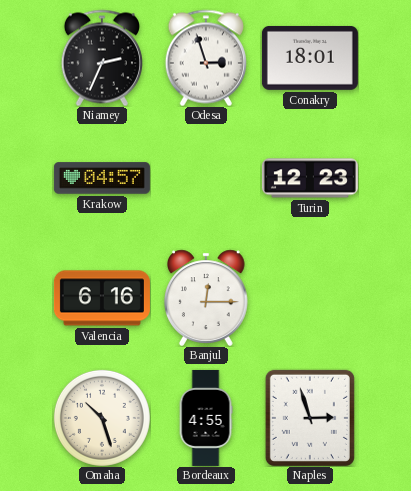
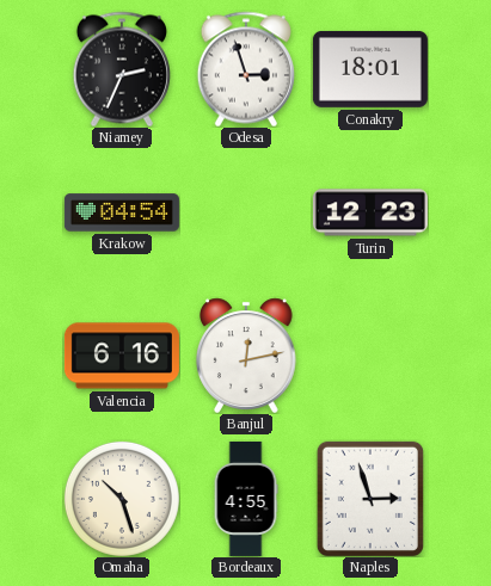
Krakow: 04:57 -> 04:54 (122, 212)
Banjul: 12:15 -> 12:13 (246, 356)
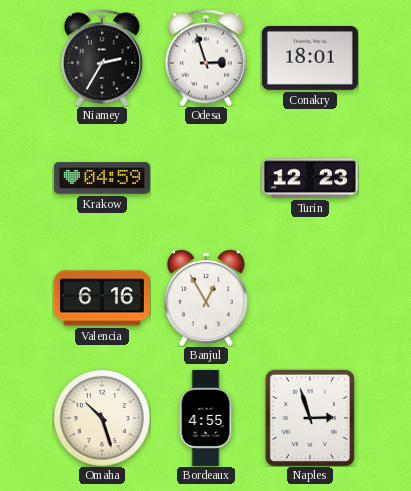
Niamey: 2:34 -> 2:35 (102, 58)
Krakow: 04:54 -> 04:59 (102, 178)
Banjul: 12:13 -> 12:55 (206, 298)
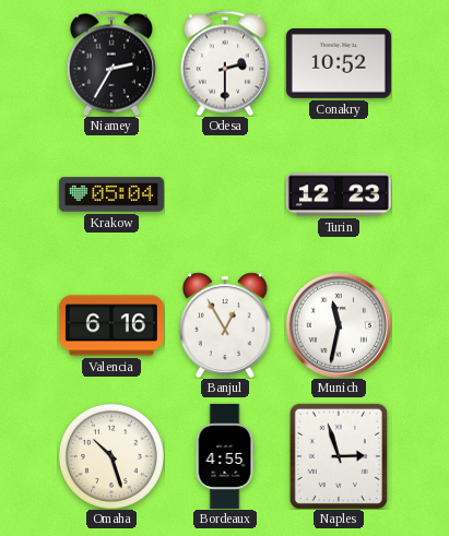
Odesa: 2:57 -> 2:30 (225, 63)
Conakry: 18:01 -> 10:52 (339, 63)
Krakow: 04:59 -> 05:04 (111, 194)
Munich: none -> 11:32 (339, 325)
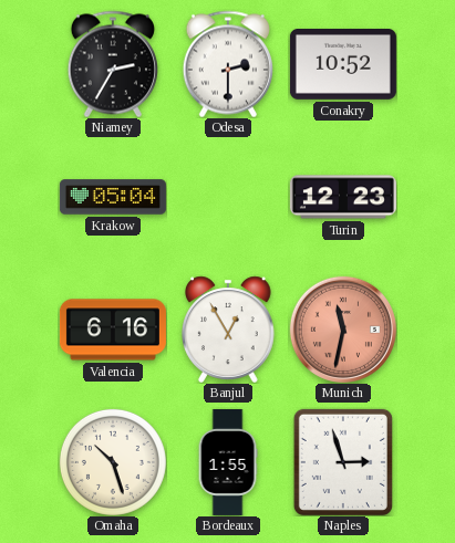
Munich dial: white -> salmon (343, 330)
Bordeaux: 4:55 -> 1:55 (228, 462)
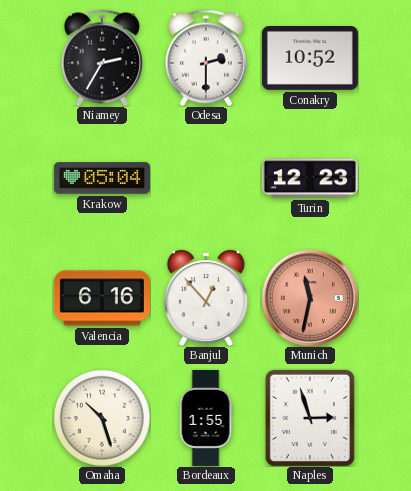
Banjul: 12:55 -> 12:53 (206, 298)
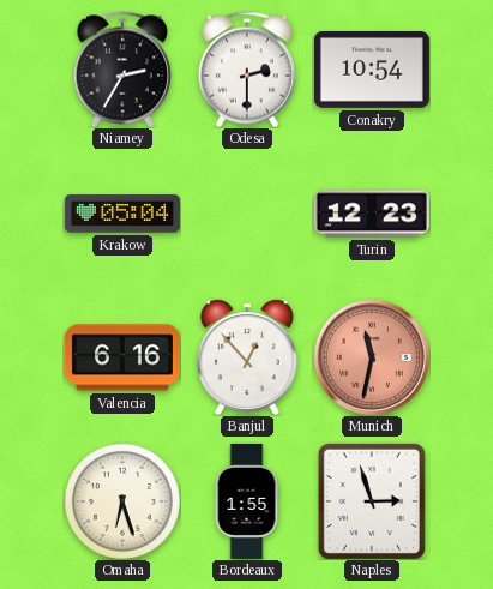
Conakry: 10:52 -> 10:54 (372, 70)
Omaha: 10:27 -> 6:27 (122, 501)
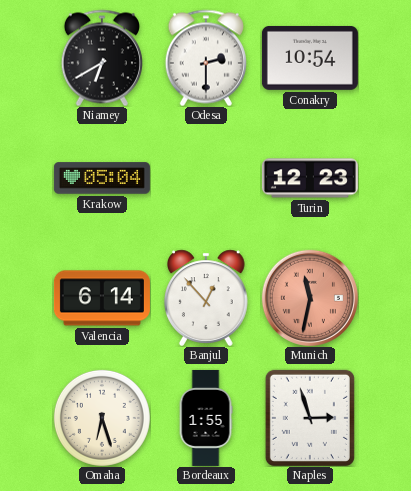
Niamey: 2:35 -> 6:40 (102, 58)
Valencia: 6:16 -> 6:14 (102, 298)
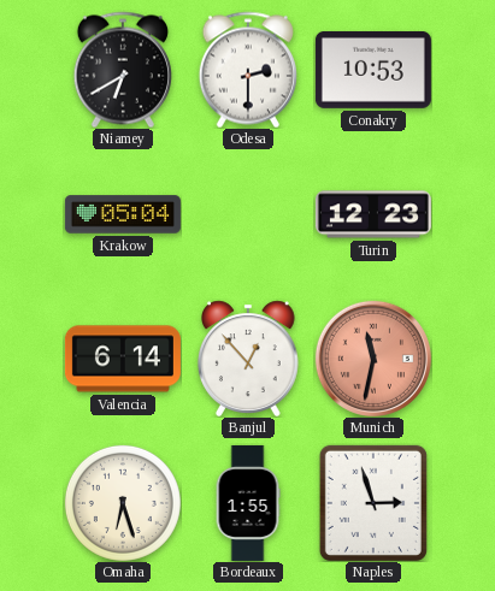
Conakry: 10:54 -> 10:53 (373, 70)
